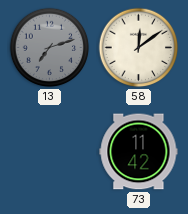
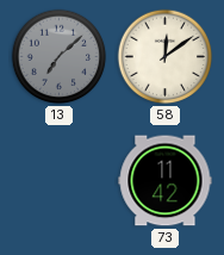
13: 7:12 -> 7:08 (60, 57)
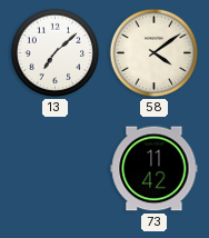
13 dial: grey -> white (56, 53)
58: 12:09 -> 4:09 (155, 53)
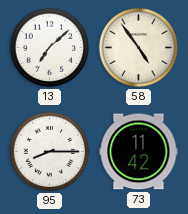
58: 4:09 -> 4:54 (139, 48)
95: none -> 8:15 (50, 152)
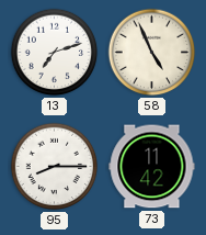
13: 7:08 -> 7:12 (55, 53)
58: 4:54 -> 4:56 (152, 53)
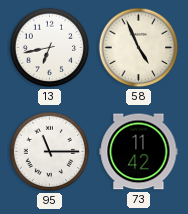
13: 7:12 -> 6:43 (50, 48)
95: 8:15 -> 11:15 (50, 152)
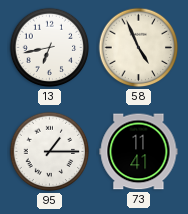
95: 11:15 -> 1:15 (50, 152)
73: 11:42 -> 11:41 (139, 152)
